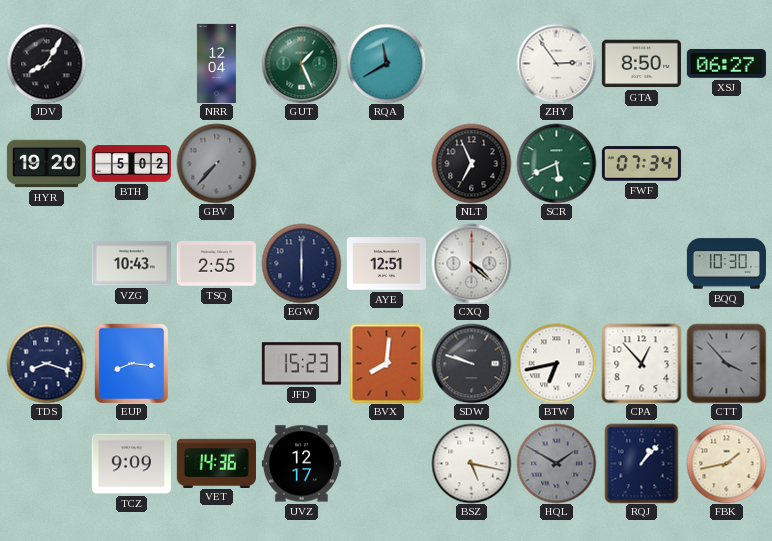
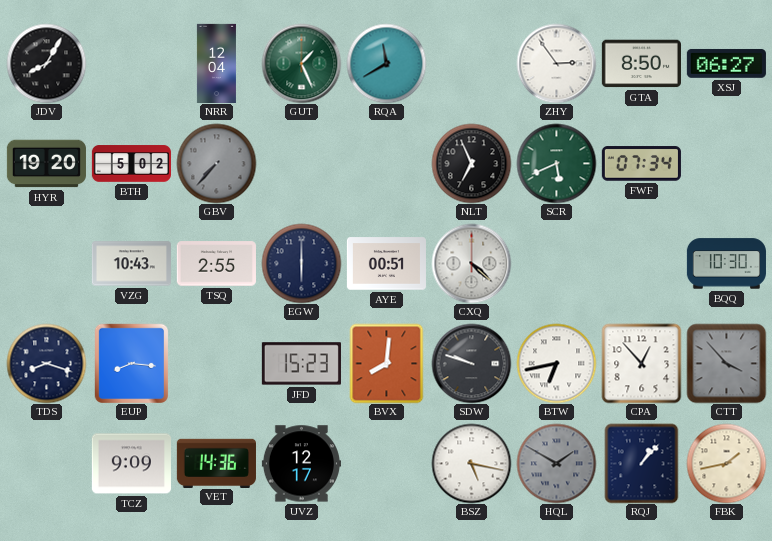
AYE: 12:51 -> 00:51 (386, 264)
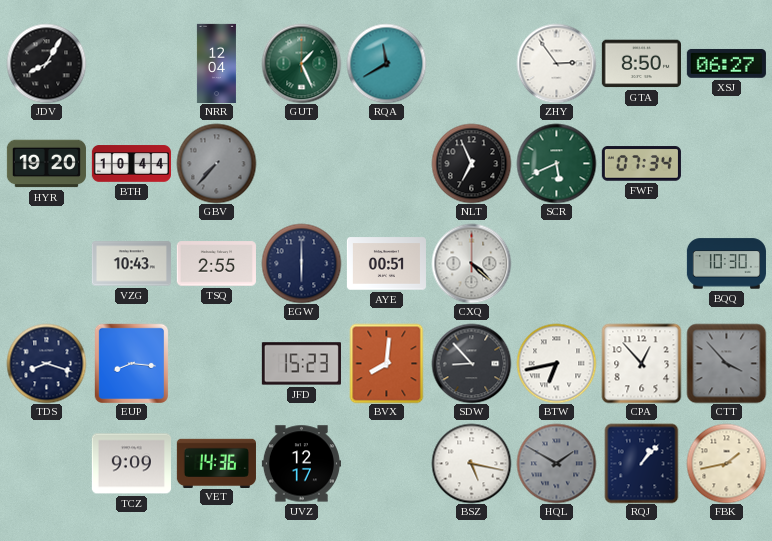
BTH: 5:02 -> 10:44 (131, 164)
SDW: 9:48 -> 8:53 (471, 363)
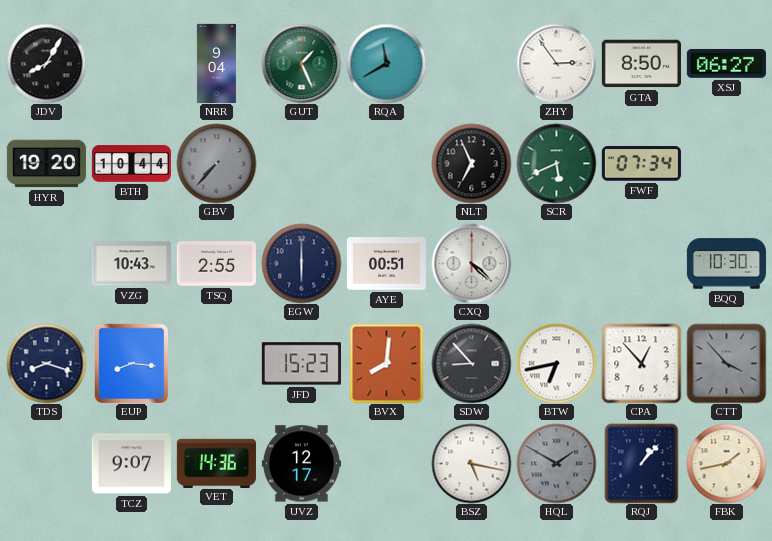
NRR: 12:04 -> 9:04 (216, 63)
TCZ: 9:09 -> 9:07 (131, 464)
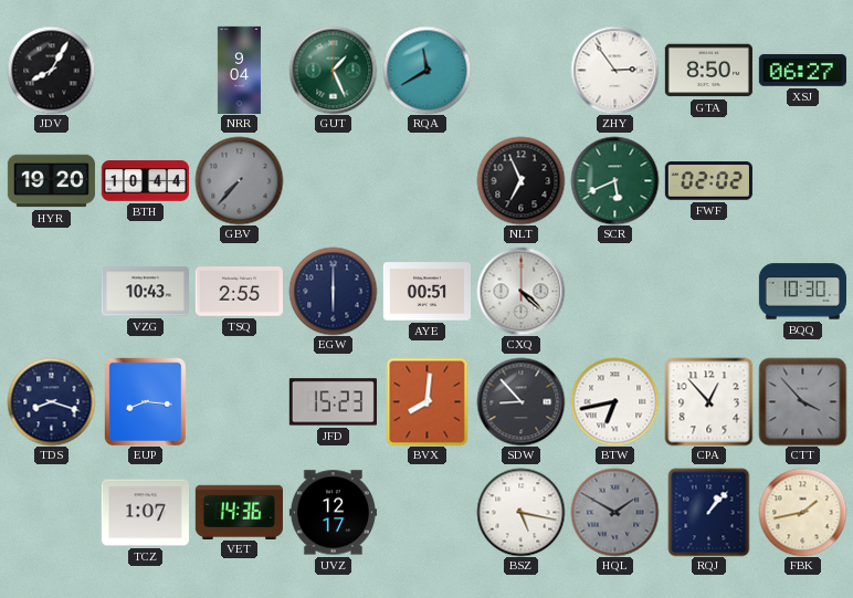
FWF: 07:34 -> 02:02 (708, 181)
TCZ: 9:07 -> 1:07 (145, 513)
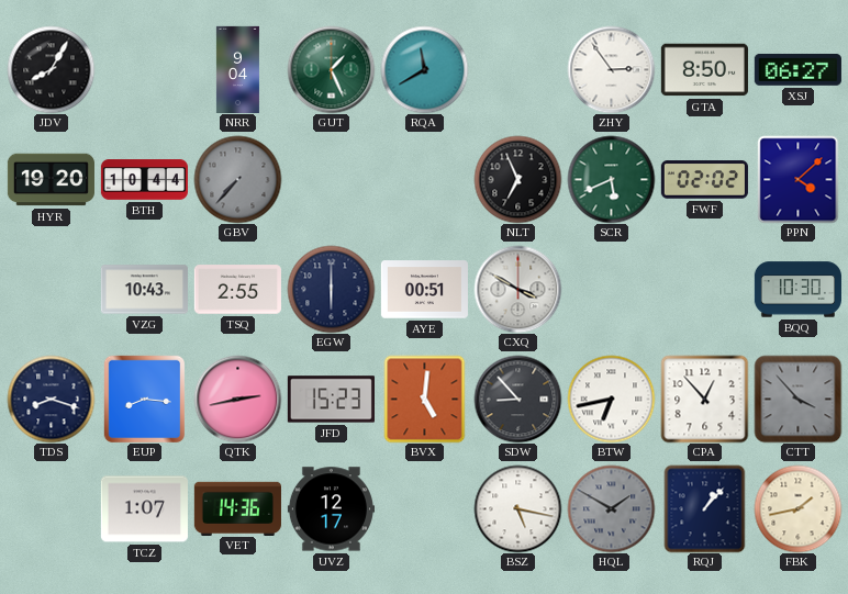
PPN: none -> 4:08 (799, 179)
CXQ: 4:22 -> 3:50 (517, 289)
QTK: none -> 2:43 (237, 399)
BVX: 8:01 -> 5:01 (425, 399)
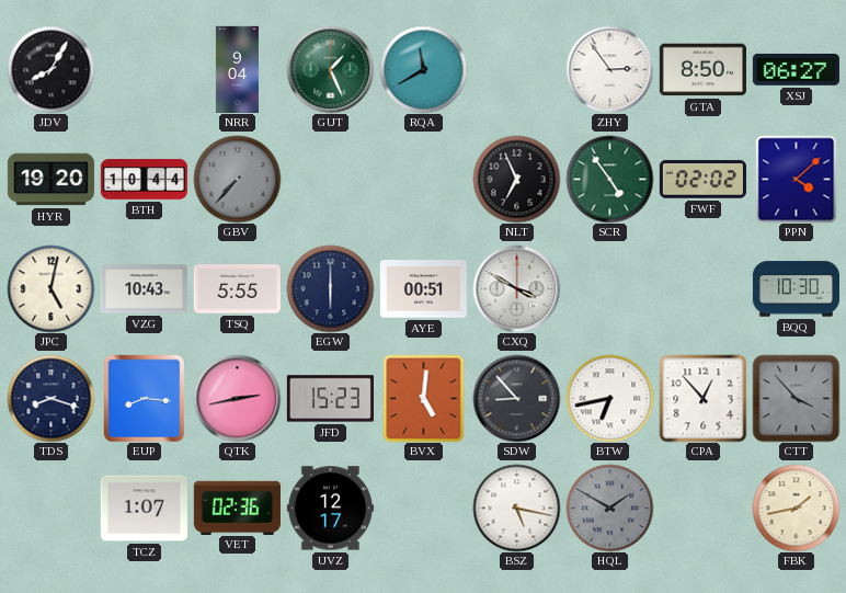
SCR: 5:41 -> 4:54 (609, 179)
JPC: none -> 5:02 (50, 288)
TSQ: 2:55 -> 5:55 (237, 289)
VET: 14:36 -> 02:36 (237, 508)
RQJ: 1:07 -> none (705, 508)
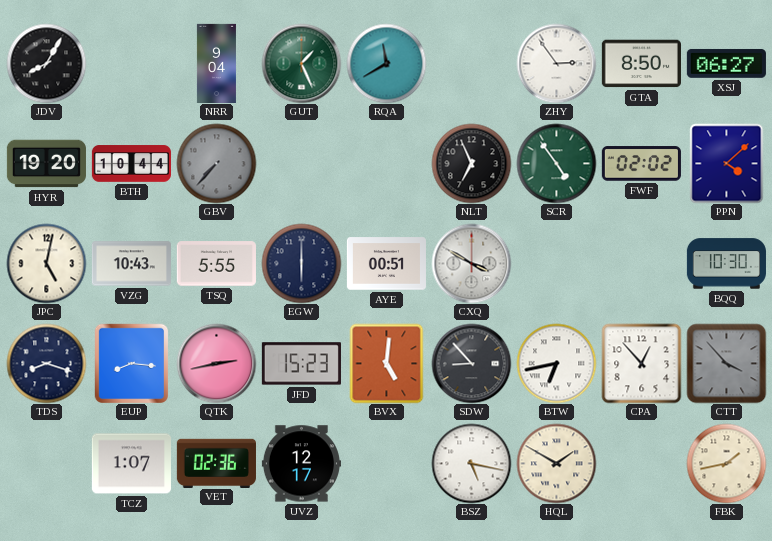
HQL dial: grey -> cream (556, 463)
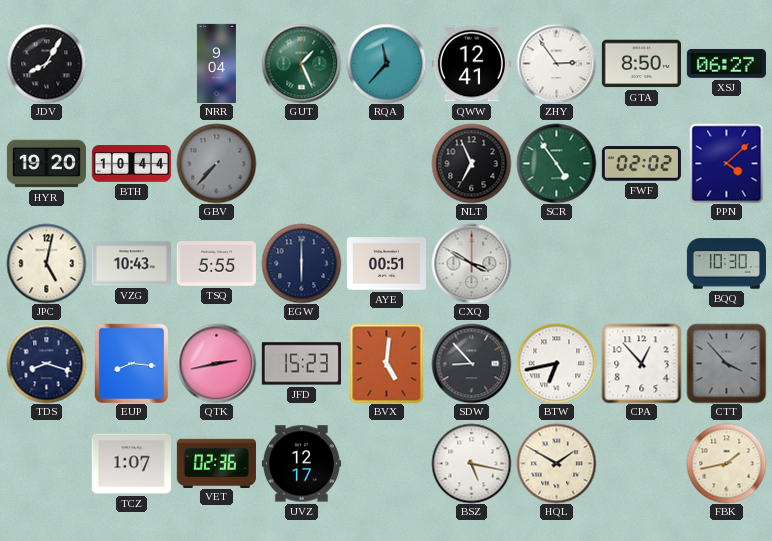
RQA: 11:40 -> 11:37 (386, 63)
QWW: none -> 12:41 (471, 64)
